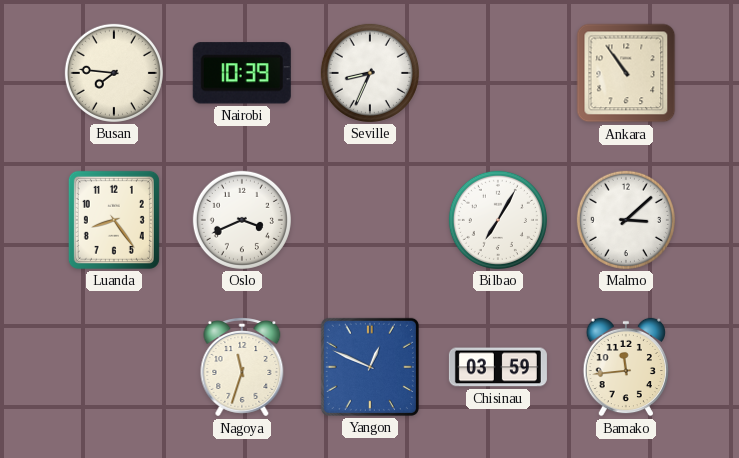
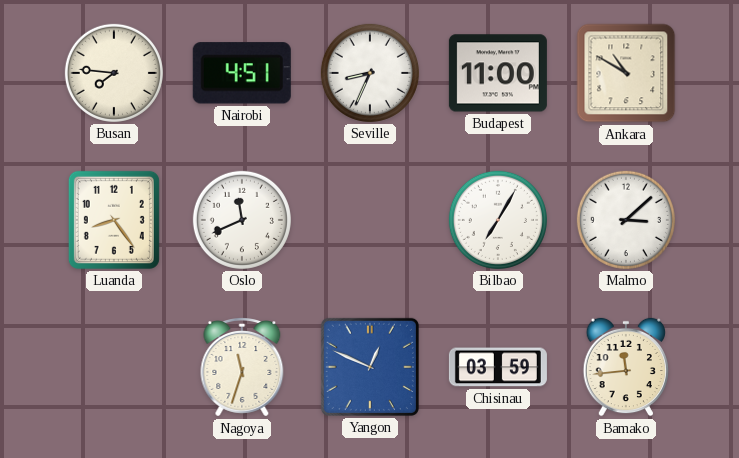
Nairobi: 10:39 -> 4:51 (242, 73)
Budapest: none -> 11:00 (498, 73)
Ankara: 10:54 -> 10:50 (626, 73)
Oslo: 3:41 -> 11:41 (242, 220)
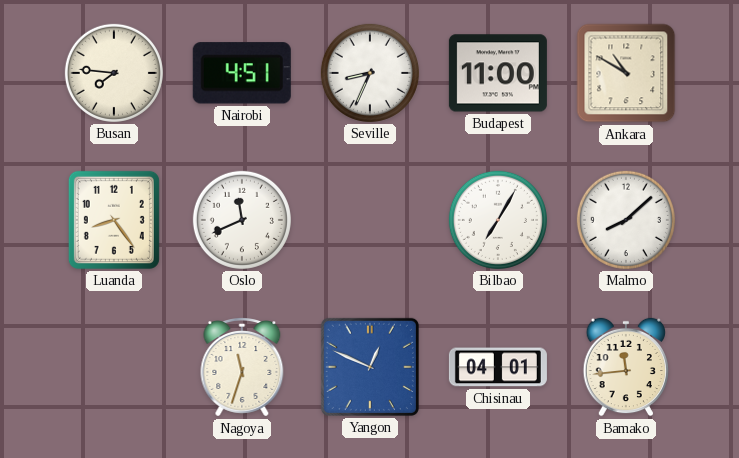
Malmo: 3:08 -> 8:08 (626, 220)
Chisinau: 03:59 -> 04:01 (498, 367)
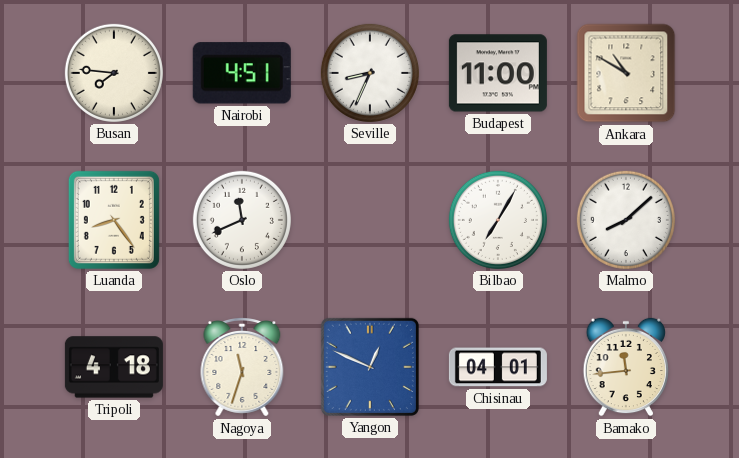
Tripoli: none -> 4:18 (114, 367)
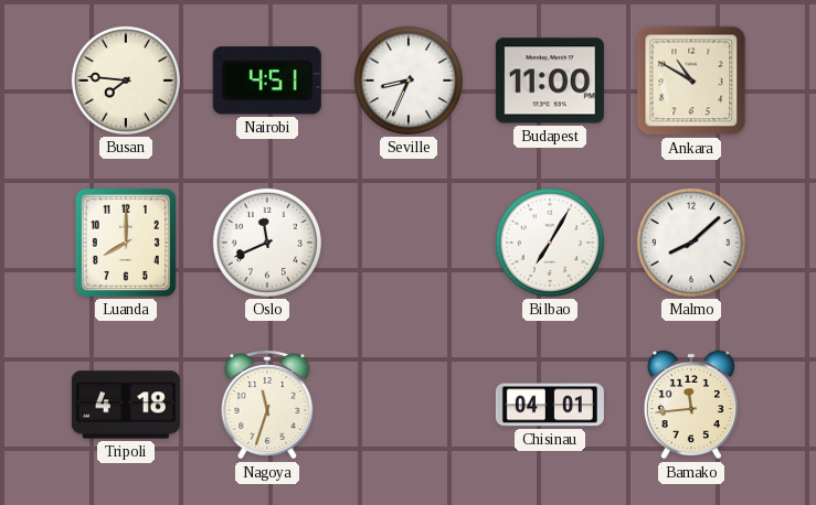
Luanda: 8:24 -> 8:00 (126, 243)
Yangon: 12:49 -> none (370, 367)
